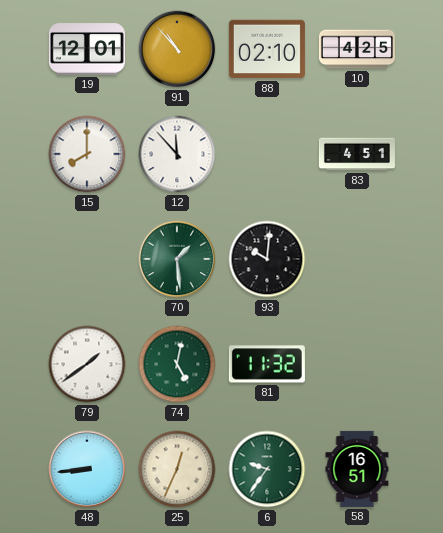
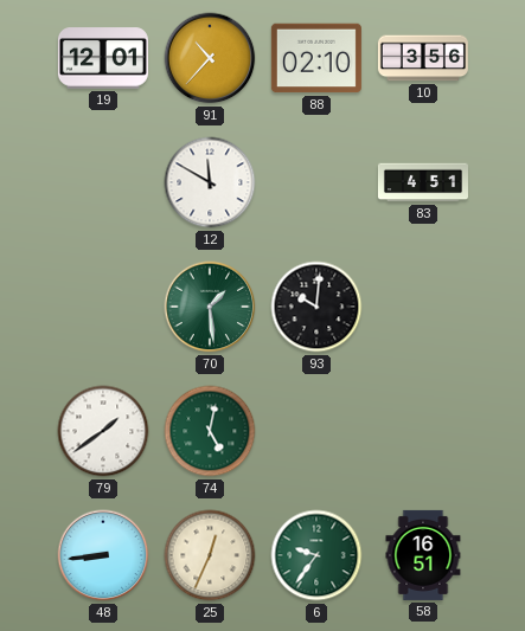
91: 10:53 -> 10:37 (210, 58)
10: 4:25 -> 3:56 (423, 58)
15: 8:00 -> none (87, 154)
12: 11:53 -> 11:50 (210, 182)
81: 11:32 -> none (267, 364)
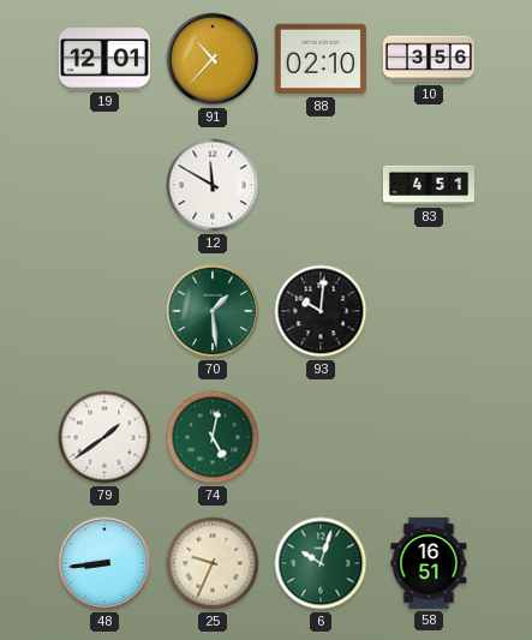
25: 12:34 -> 9:34 (213, 563)
6: 9:36 -> 10:03 (321, 563)
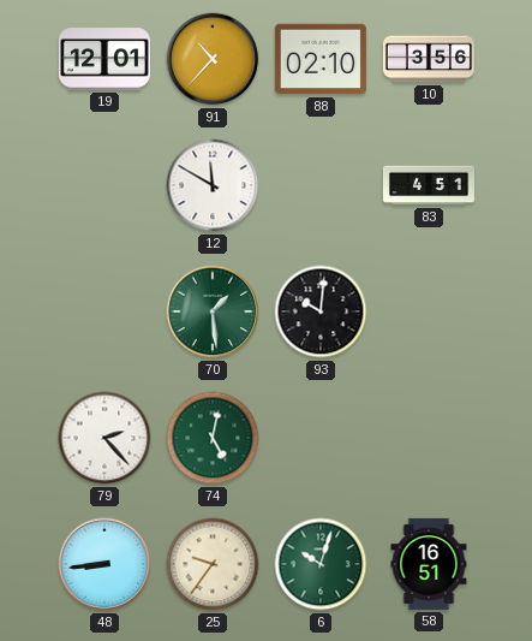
79: 1:39 -> 2:23 (104, 438)
25: 9:34 -> 9:36 (213, 564)
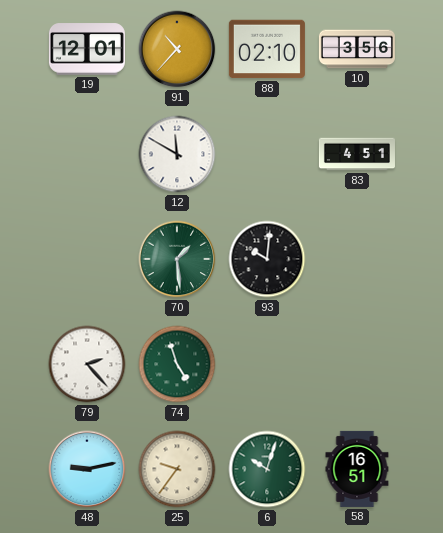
74: 5:02 -> 4:57 (177, 364)
48: 8:44 -> 9:13 (87, 469)
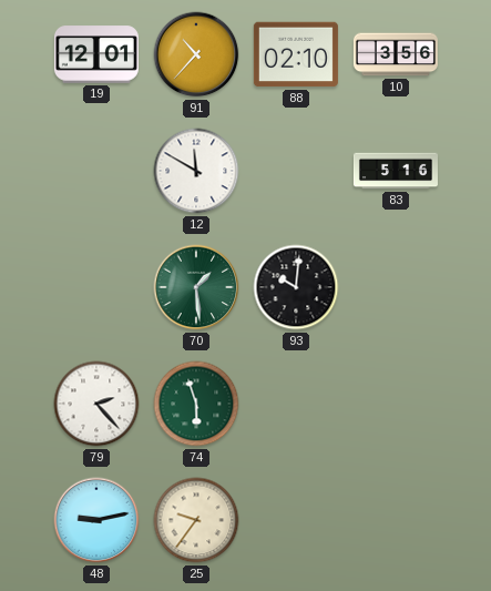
83: 4:51 -> 5:16 (396, 171)
74: 4:57 -> 5:57 (196, 404)
6: 10:03 -> none (267, 469)
58: 16:51 -> none (357, 469)
